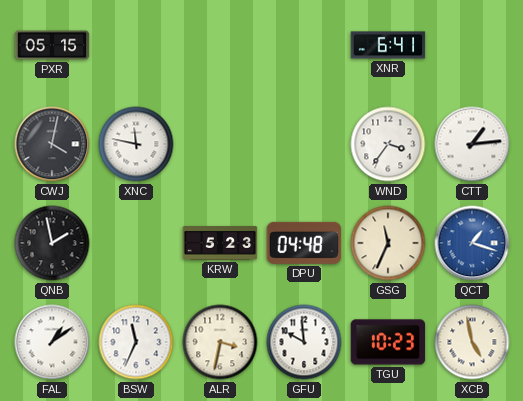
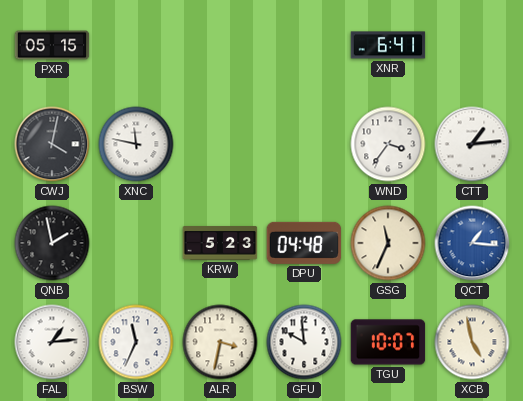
QCT: 1:18 -> 1:16 (472, 243)
FAL: 1:09 -> 1:14 (52, 342)
TGU: 10:23 -> 10:07 (388, 342)
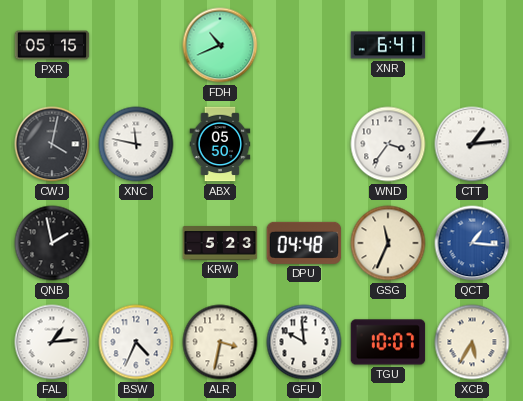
FDH: none -> 10:41 (220, 45)
ABX: none -> 05:50 (220, 144)
BSW: 11:34 -> 4:34 (136, 342)
XCB: 4:58 -> 5:35 (472, 342)
